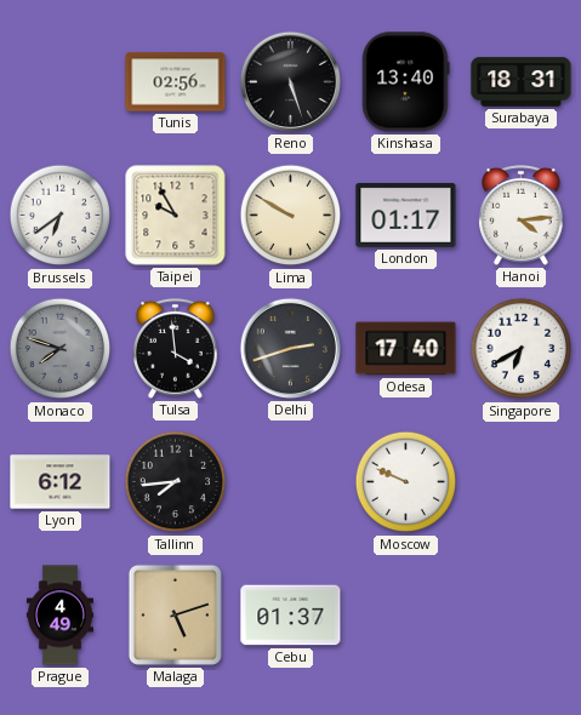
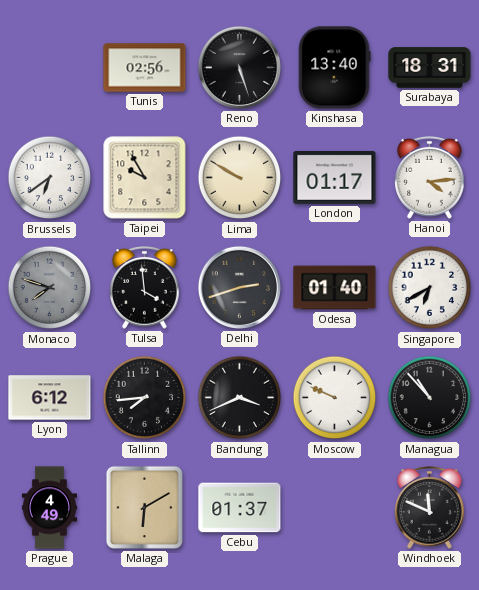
Odesa: 17:40 -> 01:40 (335, 288)
Bandung: none -> 3:41 (240, 398)
Managua: none -> 10:53 (430, 398)
Malaga: 5:12 -> 6:10 (144, 507)
Windhoek: none -> 11:49 (430, 508)
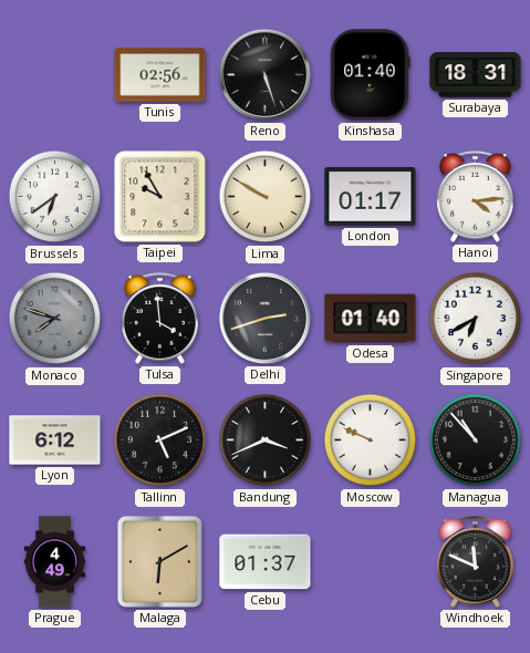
Kinshasa: 13:40 -> 01:40 (371, 75)
Tallinn: 7:44 -> 5:11 (160, 440)
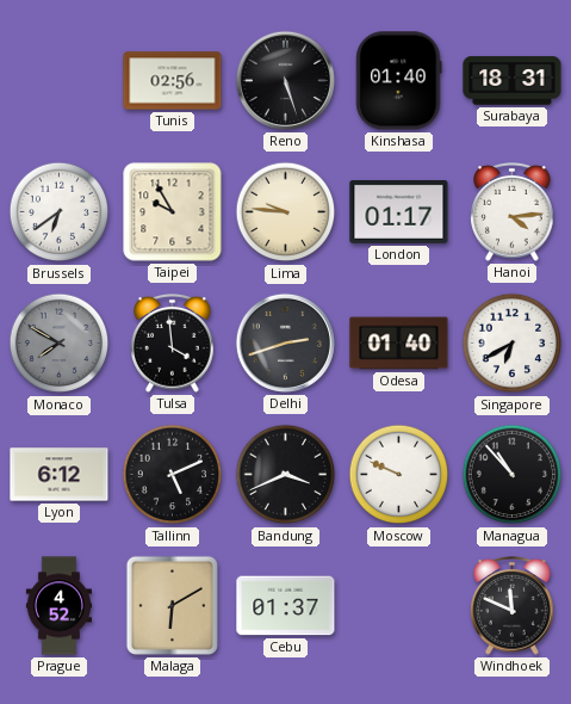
Lima: 9:50 -> 9:46 (286, 212)
Monaco: 7:48 -> 7:50 (60, 344)
Prague: 4:49 -> 4:52 (58, 606)
